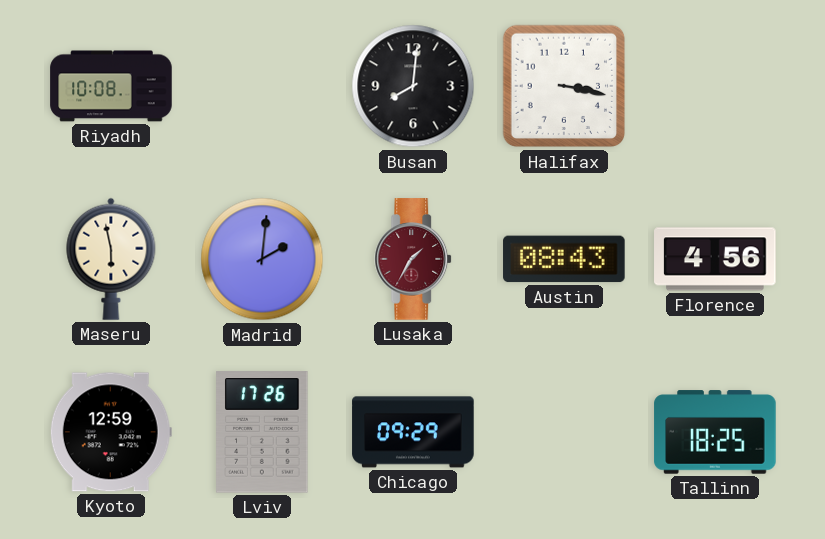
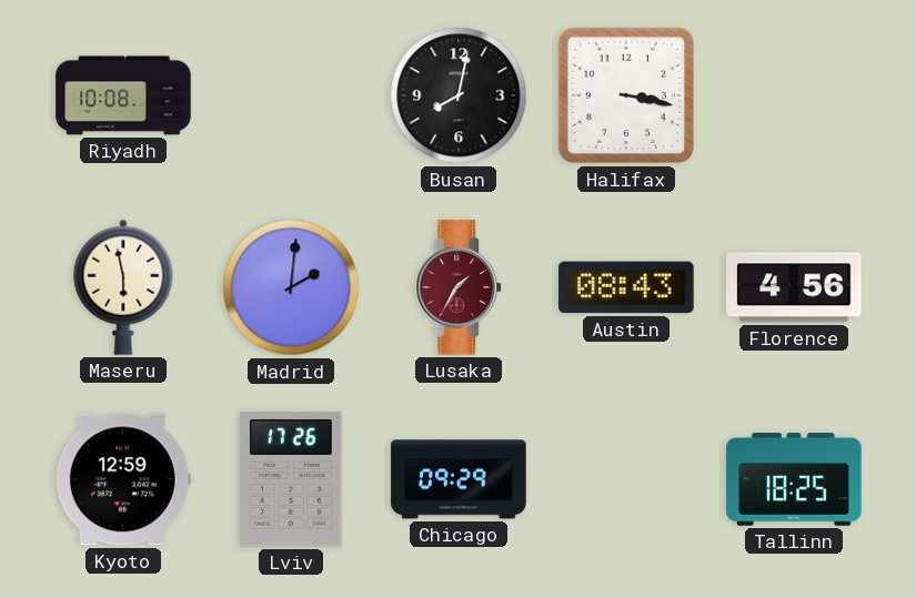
Busan: 8:01 -> 8:02 (459, 95)
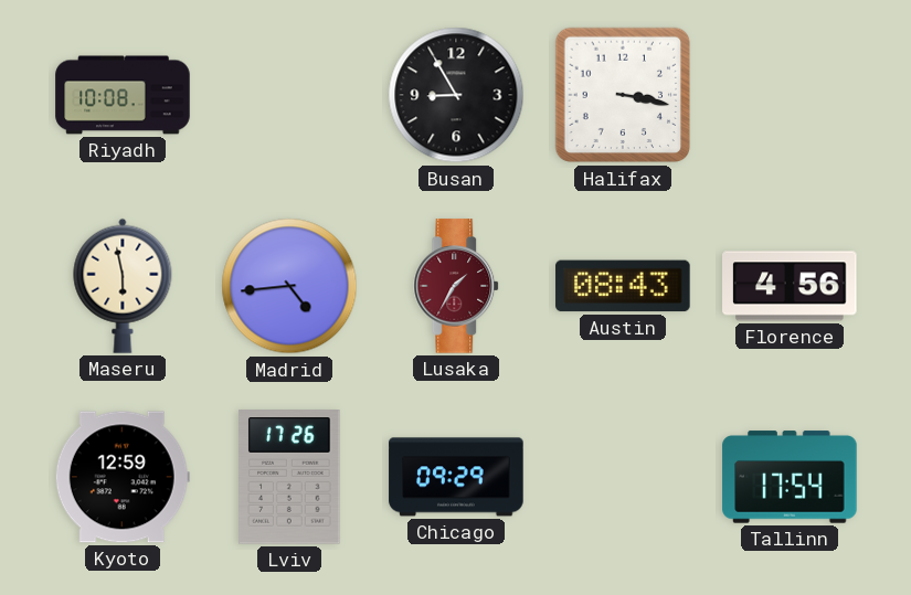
Busan: 8:02 -> 8:55 (456, 95)
Madrid: 2:01 -> 4:44 (289, 286)
Tallinn: 18:25 -> 17:54 (790, 477)
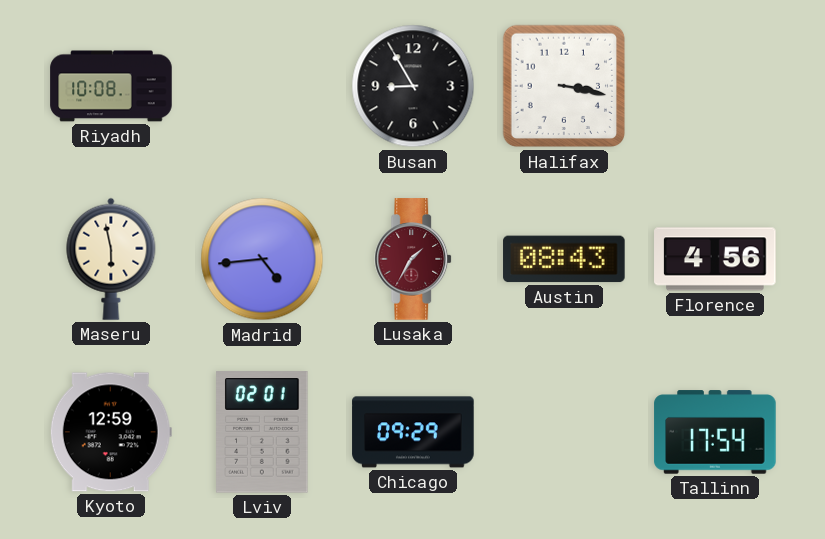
Lviv: 17:26 -> 02:01 (262, 432)
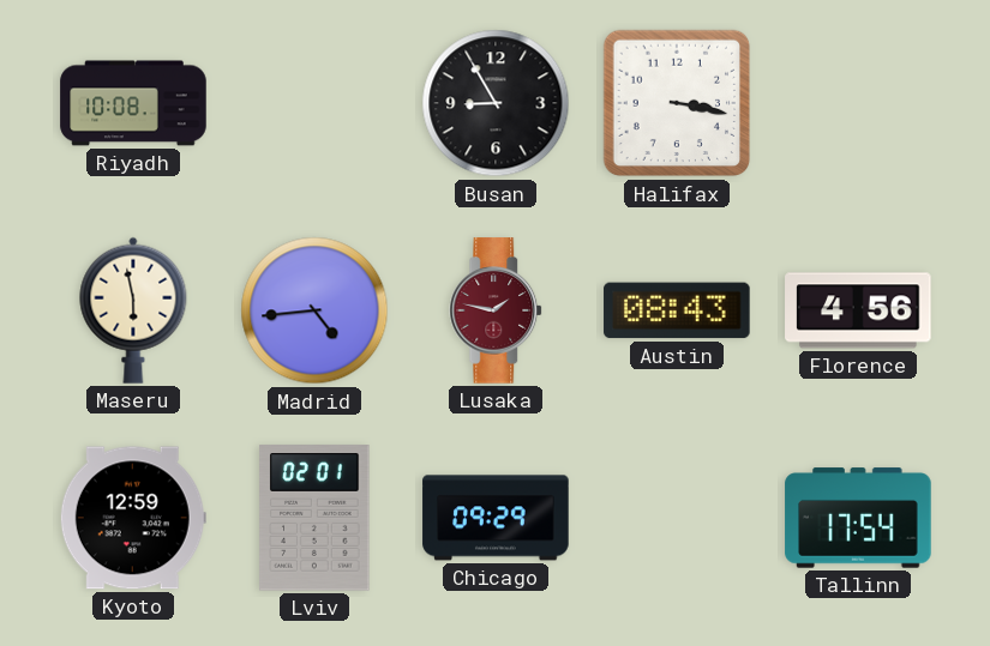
Lusaka: 1:35 -> 1:47 (497, 310)
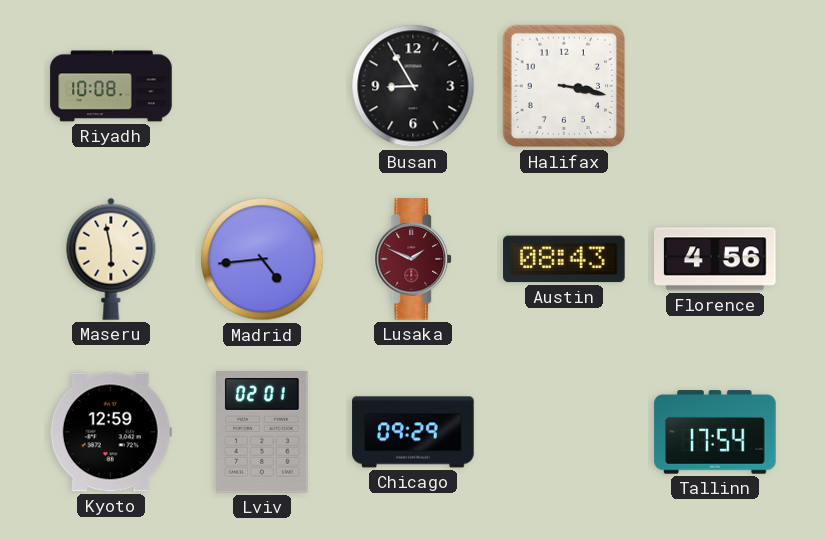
Lusaka: 1:47 -> 1:49 (414, 259)
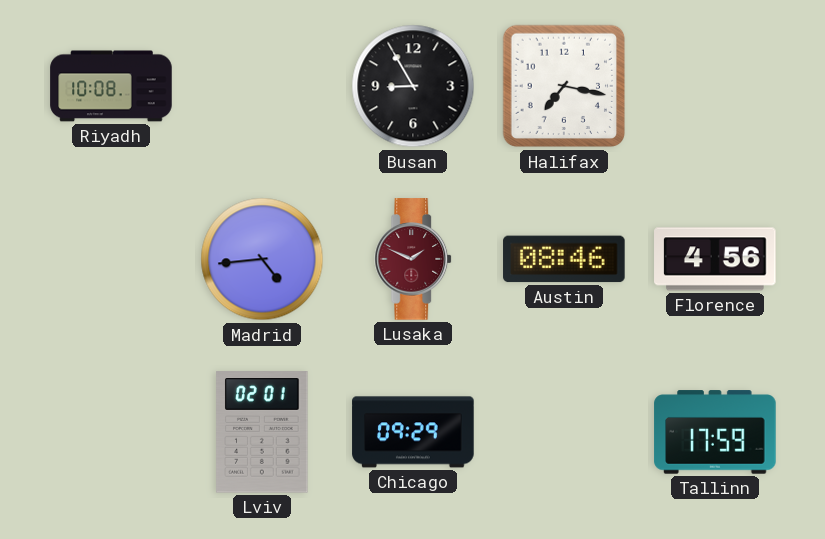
Halifax: 3:17 -> 7:17 (564, 86)
Maseru: 5:58 -> none (111, 259)
Austin: 08:43 -> 08:46 (564, 259)
Kyoto: 12:59 -> none (111, 432)
Tallinn: 17:54 -> 17:59 (715, 432)
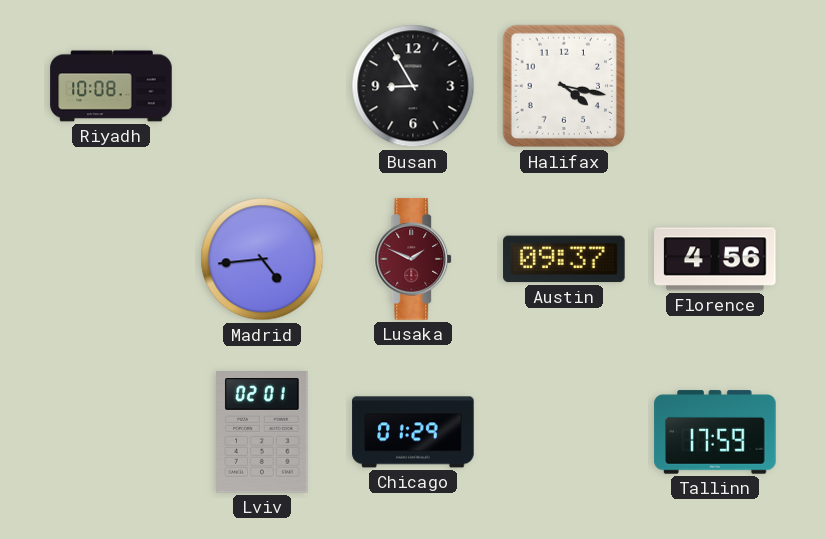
Halifax: 7:17 -> 4:17 (564, 86)
Austin: 08:46 -> 09:37 (564, 259)
Chicago: 09:29 -> 01:29 (413, 432)
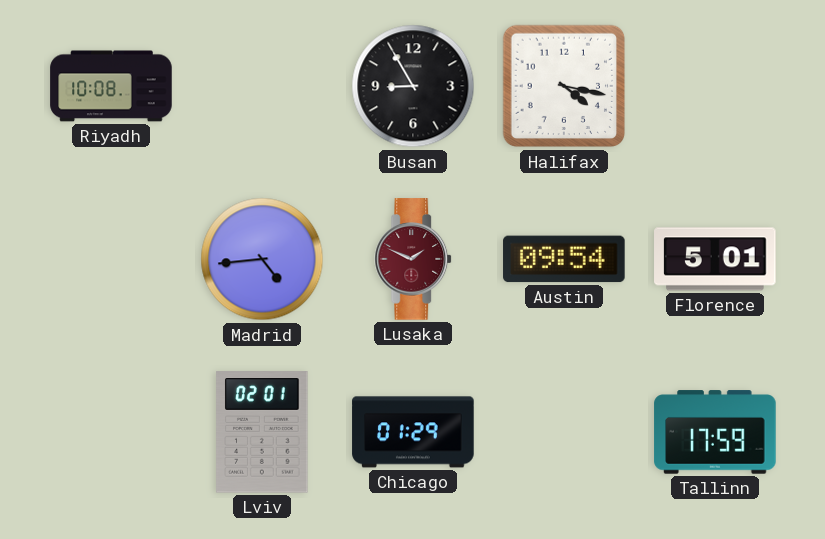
Austin: 09:37 -> 09:54 (564, 259)
Florence: 4:56 -> 5:01 (715, 259)
